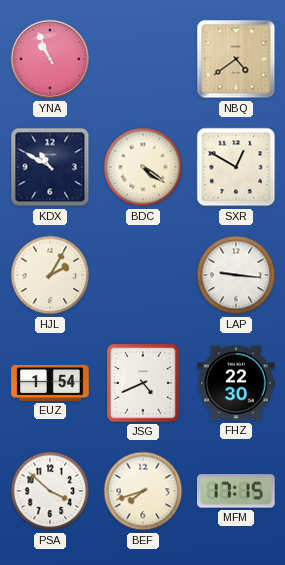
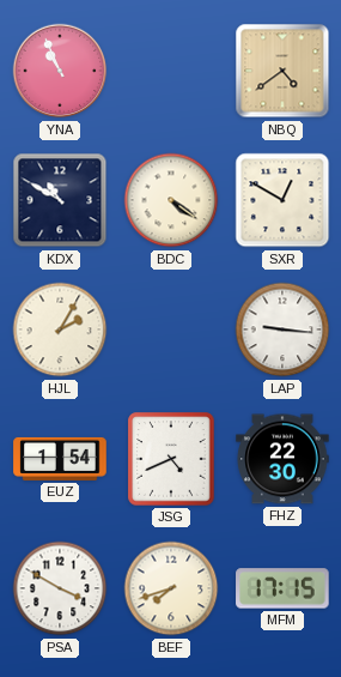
PSA: 3:52 -> 3:50 (60, 588)
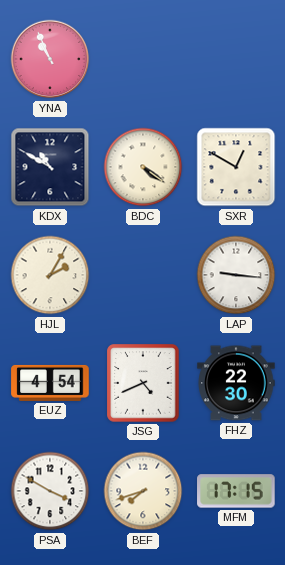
NBQ: 4:39 -> none (282, 71)
EUZ: 1:54 -> 4:54 (50, 383)
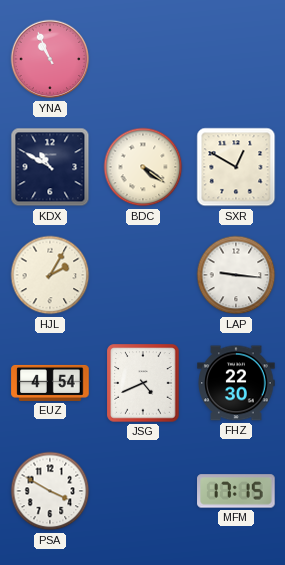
BEF: 7:42 -> none (143, 491)
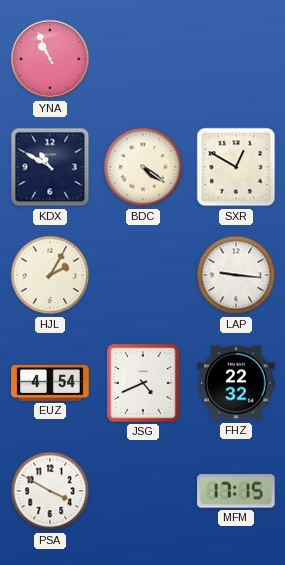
FHZ: 22:30 -> 22:32 (236, 383)
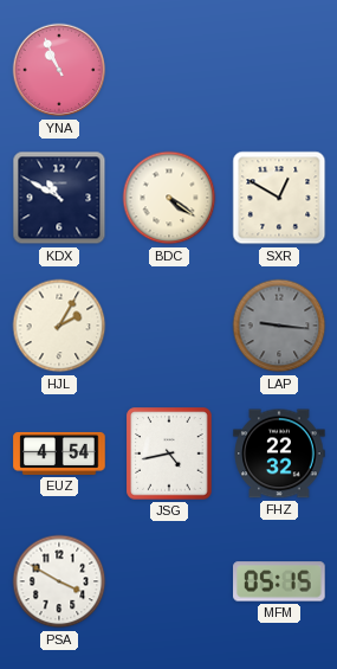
LAP dial: white -> grey (279, 326)
JSG: 4:41 -> 4:43 (169, 453)
MFM: 17:15 -> 05:15 (279, 581)
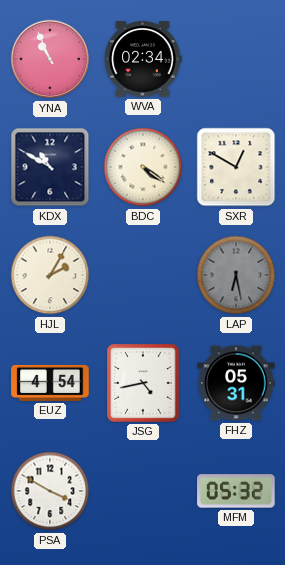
WVA: none -> 02:34 (143, 59)
LAP: 9:16 -> 6:28 (236, 275)
FHZ: 22:32 -> 05:31 (236, 383)
MFM: 05:15 -> 05:32 (236, 491)
